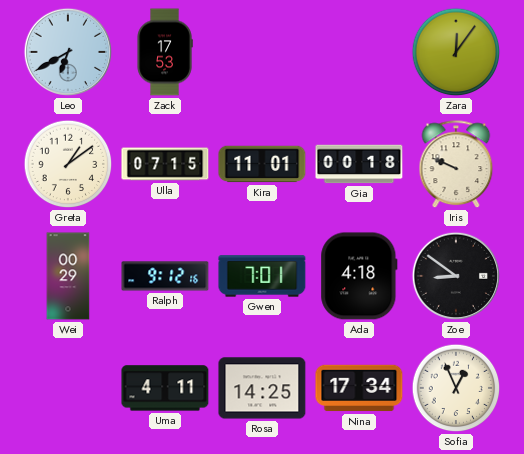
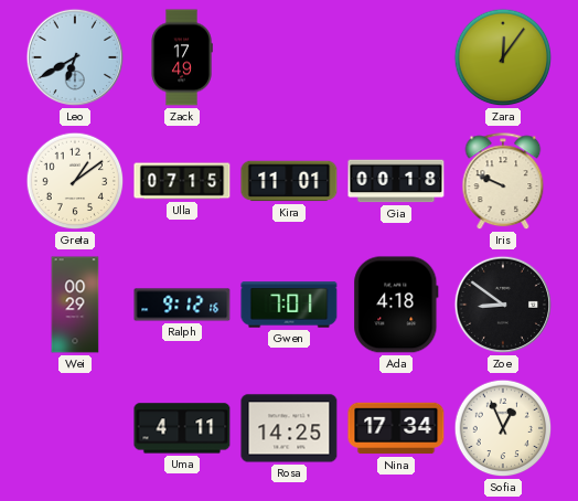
Zack: 17:53 -> 17:49 (182, 57)
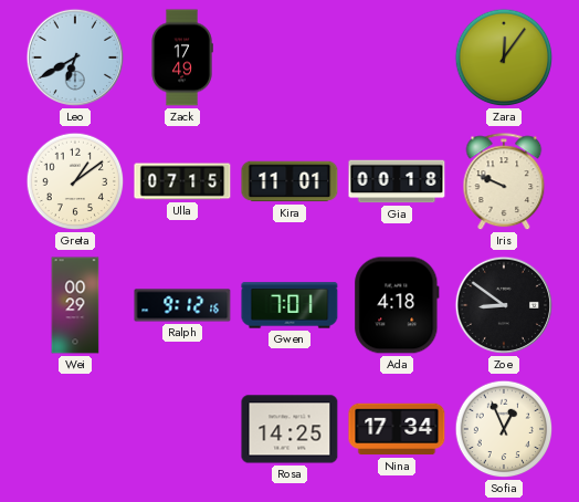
Uma: 4:11 -> none (182, 428)
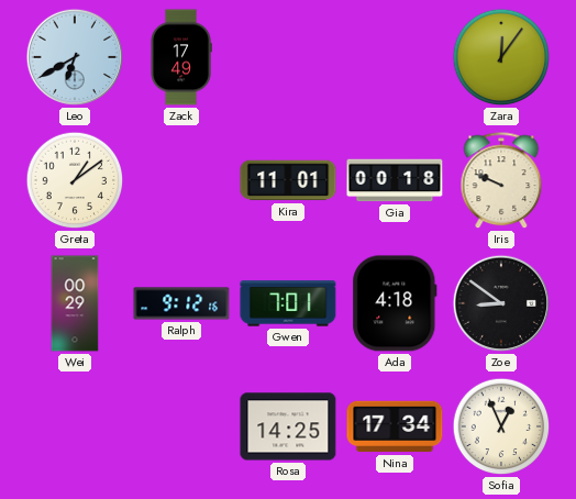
Ulla: 07:15 -> none (182, 181)
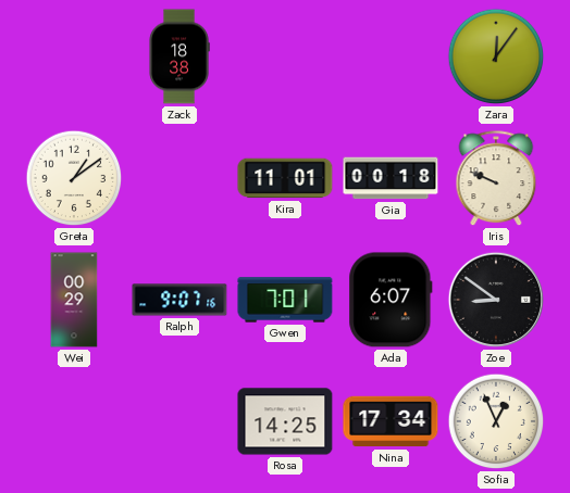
Leo: 6:40 -> none (75, 57)
Zack: 17:49 -> 18:38 (179, 56)
Ralph: 9:12 -> 9:07 (179, 300)
Ada: 4:18 -> 6:07 (391, 300)
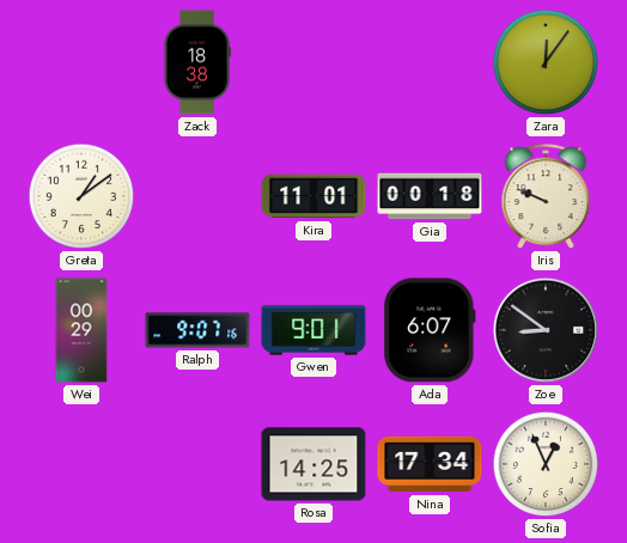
Gwen: 7:01 -> 9:01 (313, 330)
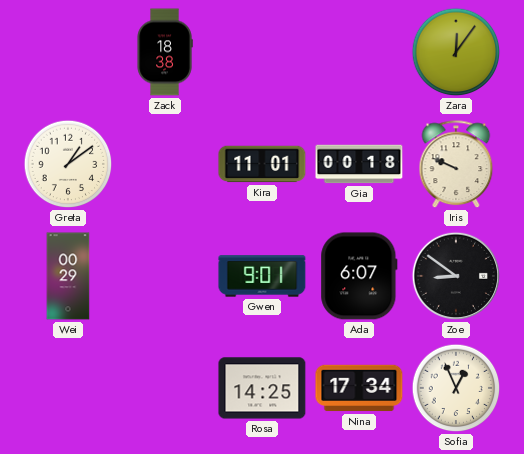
Ralph: 9:07 -> none (197, 330)
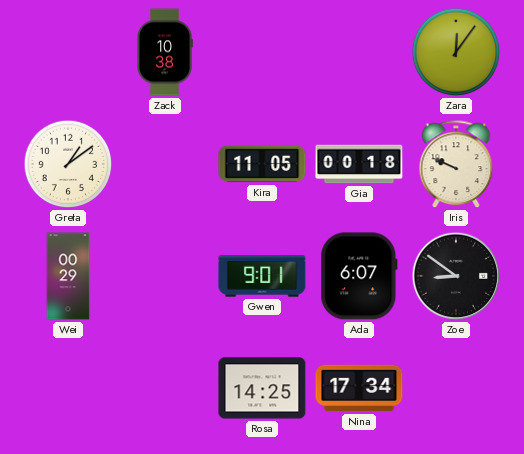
Zack: 18:38 -> 10:38 (165, 52)
Kira: 11:01 -> 11:05 (262, 164)
Sofia: 12:56 -> none (456, 388)
